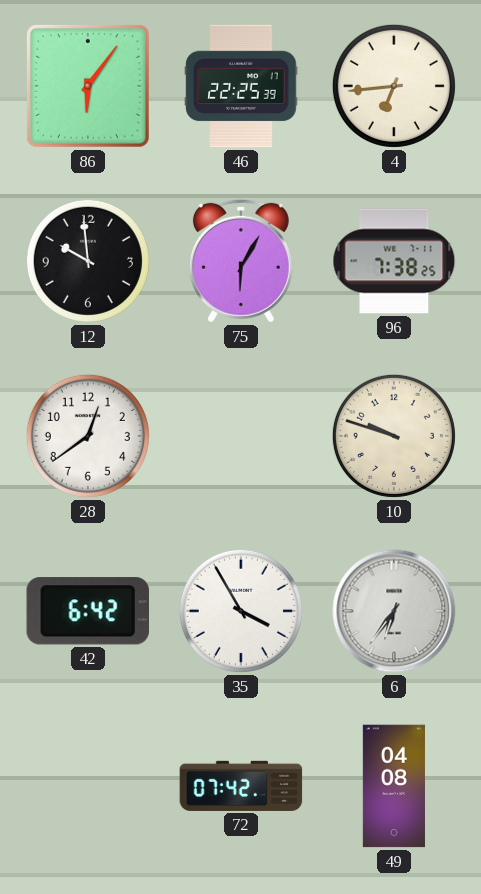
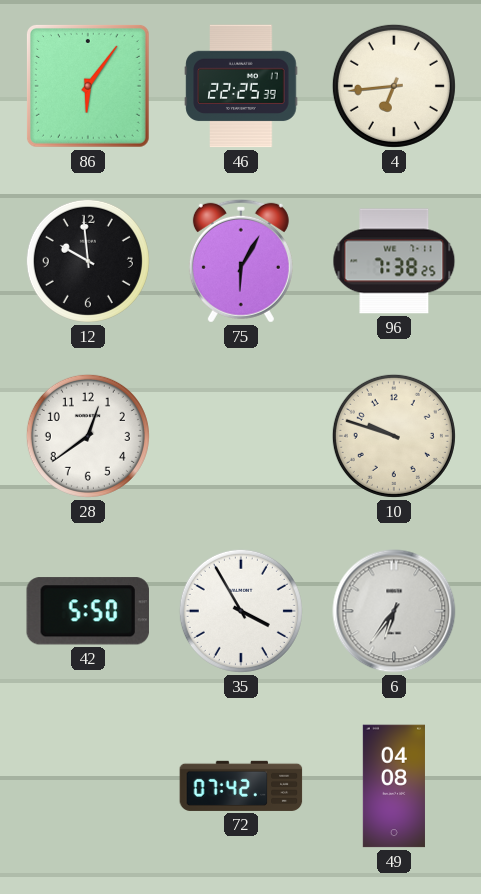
42: 6:42 -> 5:50 (88, 611)
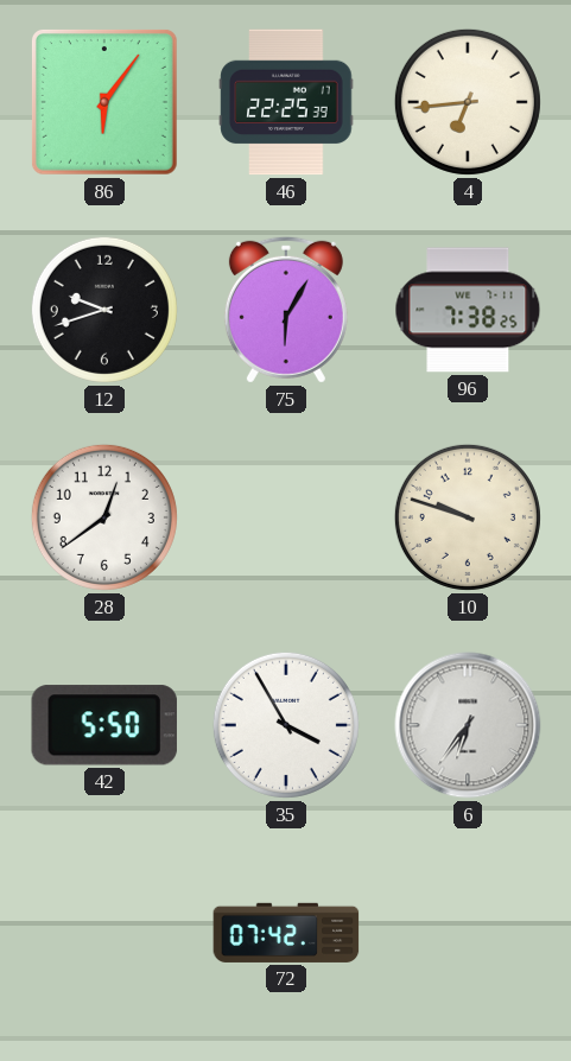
12: 9:59 -> 9:42 (104, 310)
49: 04:08 -> none (394, 786)
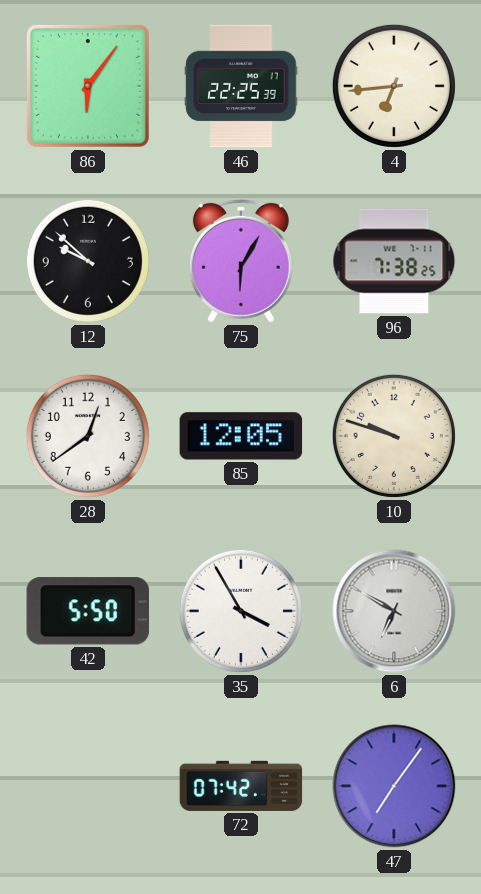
12: 9:42 -> 9:52 (88, 261)
85: none -> 12:05 (241, 436)
6: 6:36 -> 6:50 (394, 611)
47: none -> 7:06 (394, 786)
